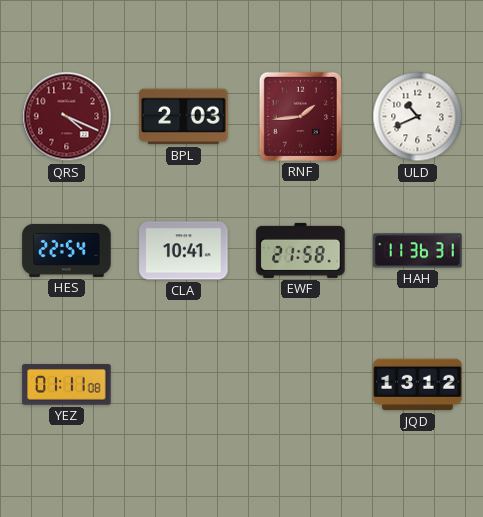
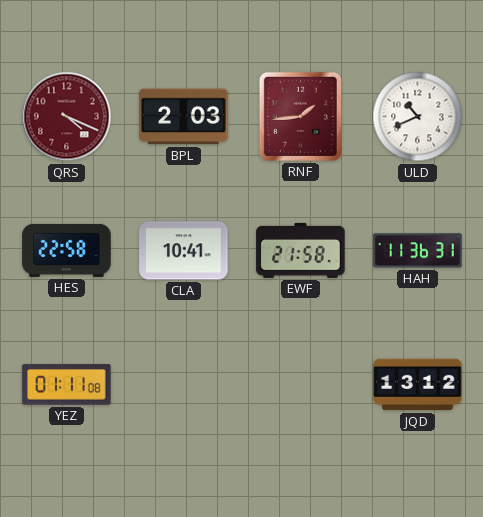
HES: 22:54 -> 22:58 (67, 250)
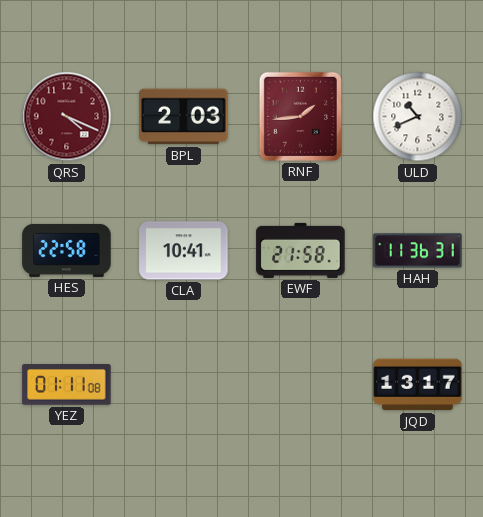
JQD: 13:12 -> 13:17 (418, 385)
